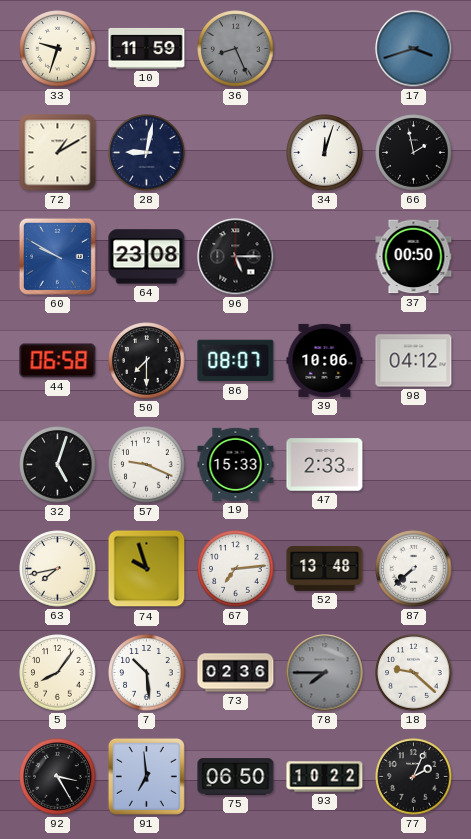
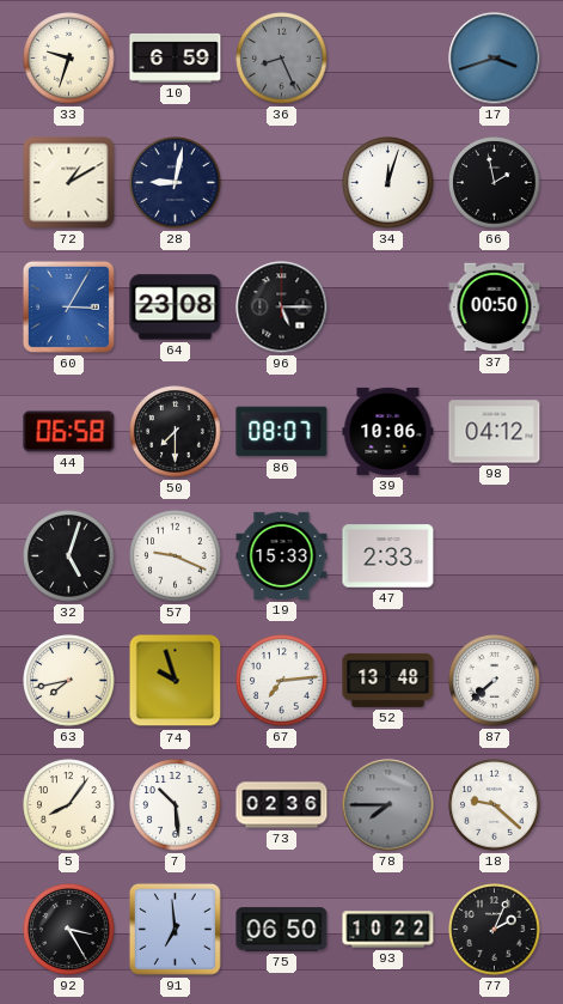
10: 11:59 -> 6:59 (176, 57)
60: 9:50 -> 3:05 (68, 306)
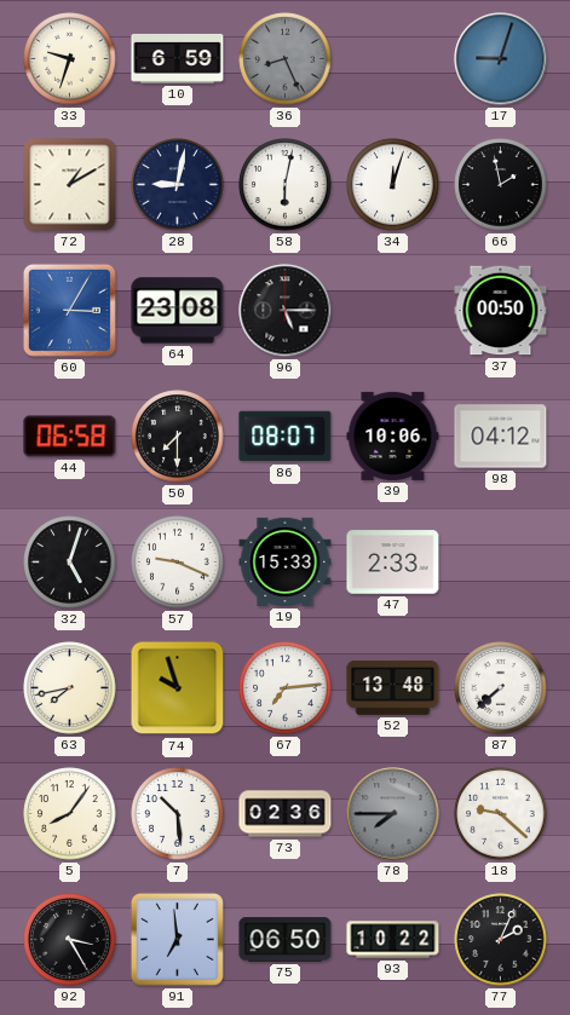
17: 3:42 -> 9:03 (501, 59)
58: none -> 6:02 (286, 185)
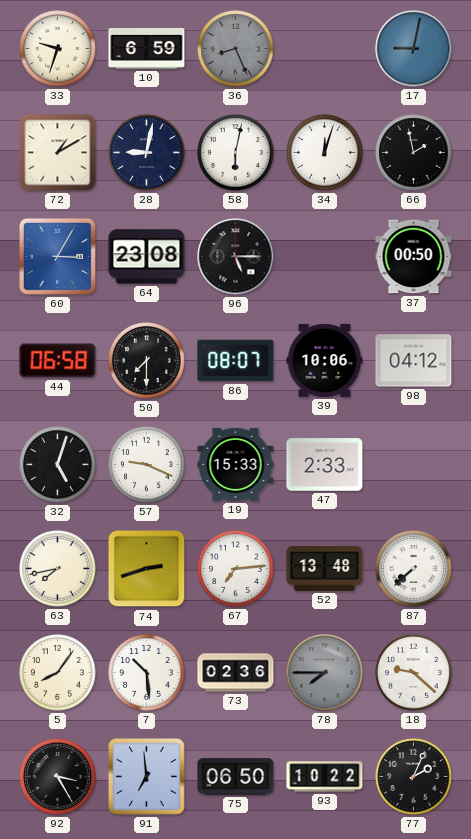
17: 9:03 -> 9:02 (414, 49)
74: 9:57 -> 2:42 (147, 569)
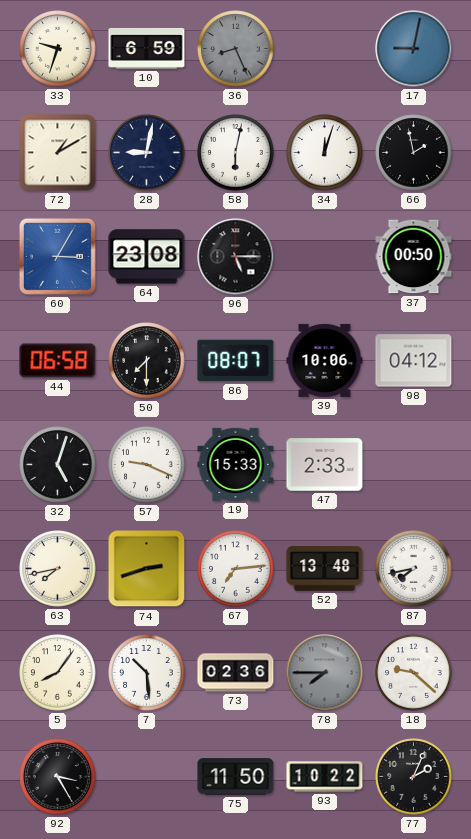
87: 7:38 -> 7:43 (414, 569)
91: 6:59 -> none (146, 776)
75: 06:50 -> 11:50 (236, 777)
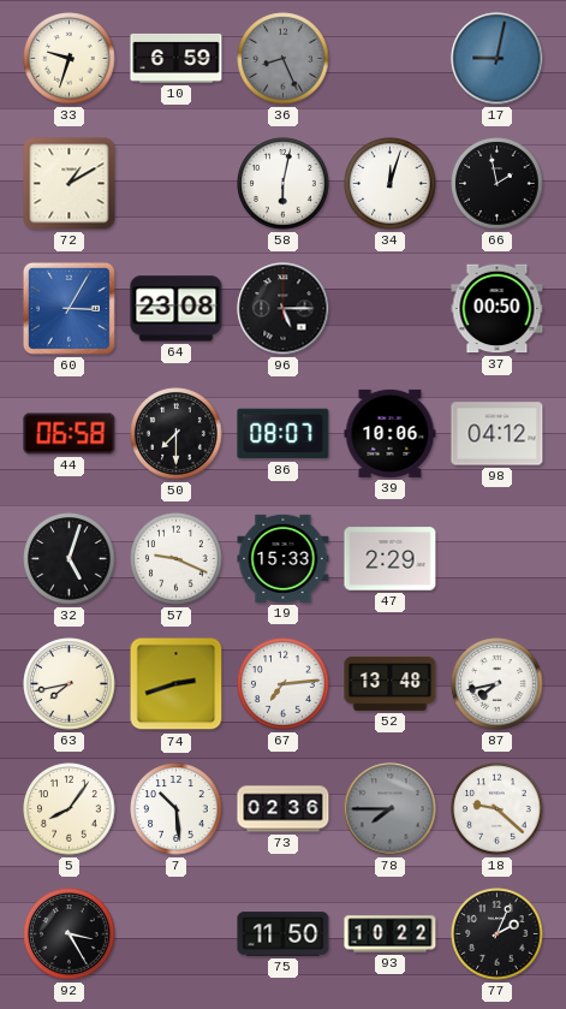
28: 9:02 -> none (147, 153)
47: 2:33 -> 2:29 (391, 559)
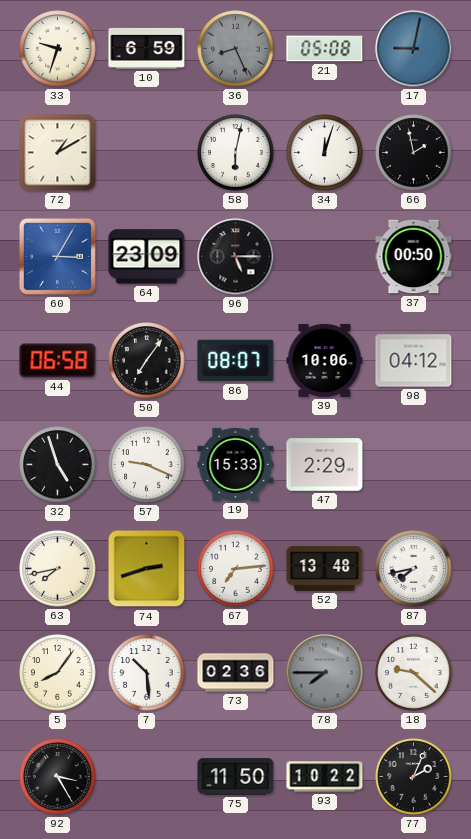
21: none -> 05:08 (325, 49)
64: 23:08 -> 23:09 (147, 257)
50: 7:30 -> 7:06 (147, 361)
32: 5:03 -> 4:57 (58, 465)
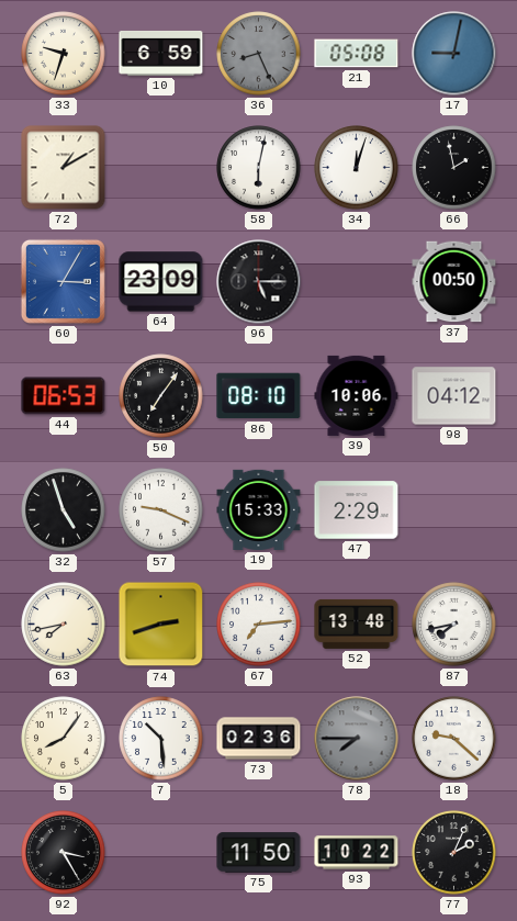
44: 06:58 -> 06:53 (64, 396)
86: 08:07 -> 08:10 (259, 396)
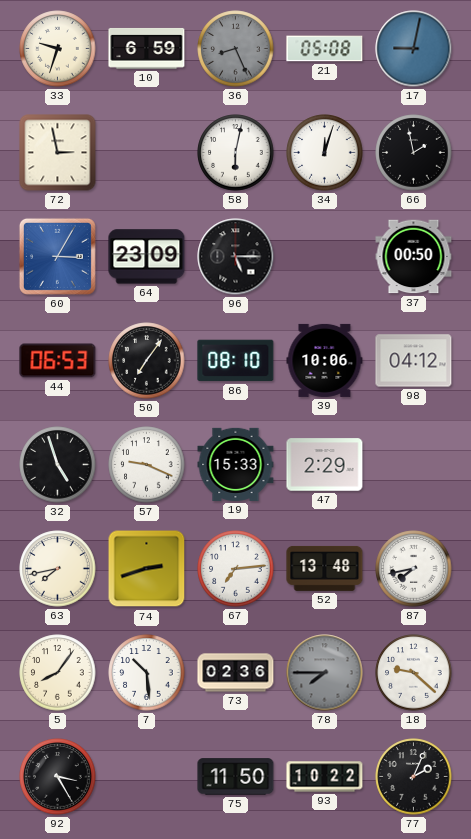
72: 1:10 -> 2:58 (58, 153)
